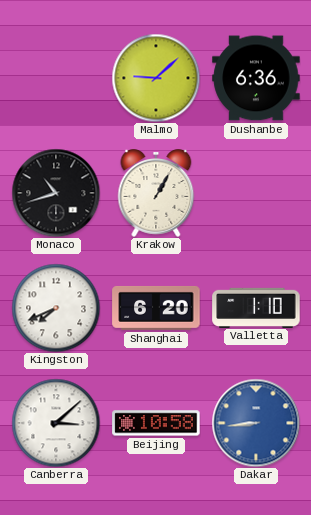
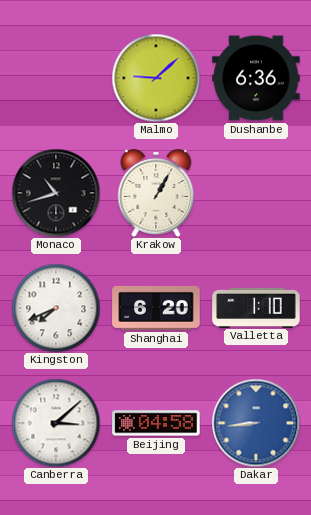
Beijing: 10:58 -> 04:58 (156, 423)
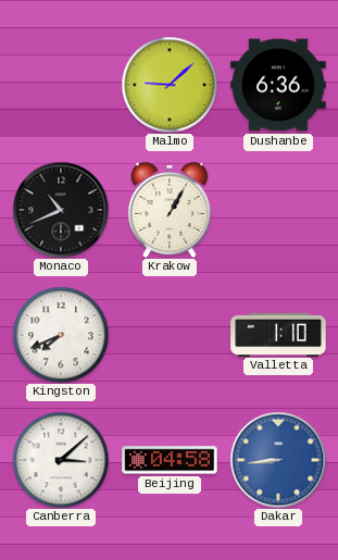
Monaco: 10:42 -> 10:41 (61, 210)
Shanghai: 6:20 -> none (156, 308)
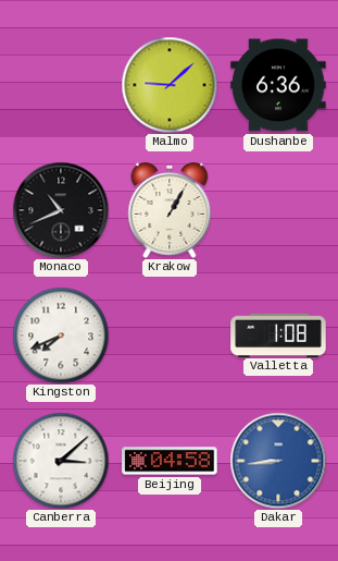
Valletta: 1:10 -> 1:08 (278, 334)
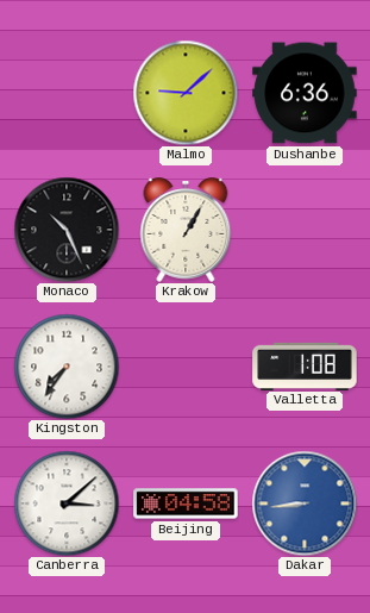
Monaco: 10:41 -> 10:26 (67, 230)
Kingston: 7:41 -> 7:36 (67, 367)
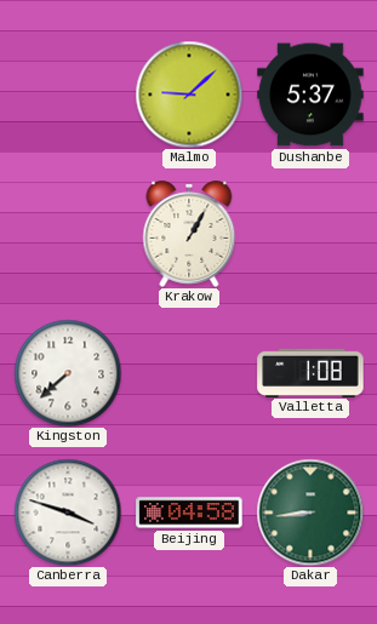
Dushanbe: 6:36 -> 5:37 (310, 95)
Monaco: 10:26 -> none (67, 230)
Kingston: 7:36 -> 7:38 (68, 373)
Canberra: 3:08 -> 3:48 (68, 513)
Dakar dial: blue -> green (310, 513)
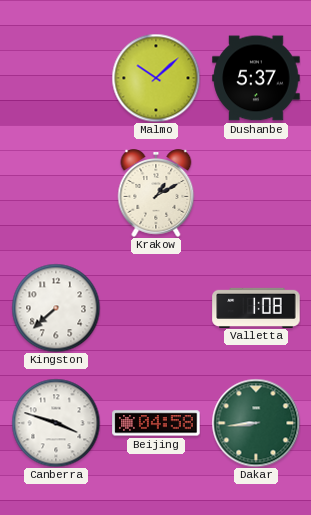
Malmo: 9:08 -> 10:08 (156, 78)
Krakow: 1:05 -> 1:10 (156, 193)
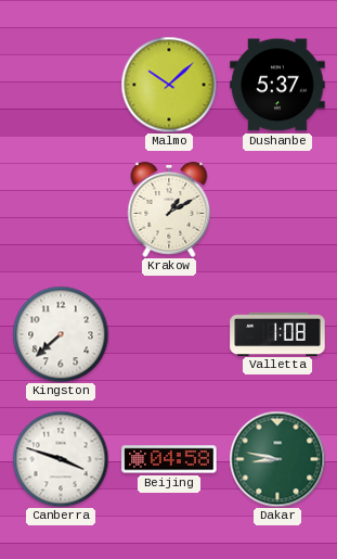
Dakar: 8:44 -> 8:47 (277, 459)
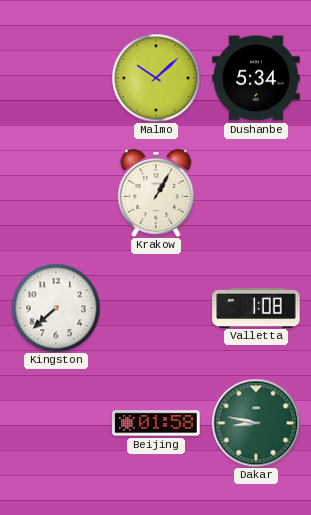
Dushanbe: 5:37 -> 5:34 (256, 78)
Krakow: 1:10 -> 1:05 (156, 193)
Canberra: 3:48 -> none (61, 459)
Beijing: 04:58 -> 01:58 (156, 423)
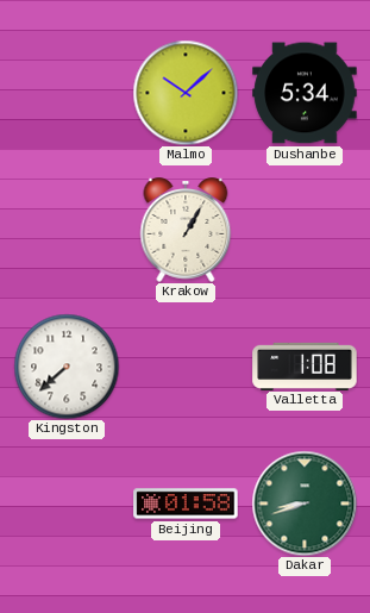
Dakar: 8:47 -> 8:42 (305, 503)
